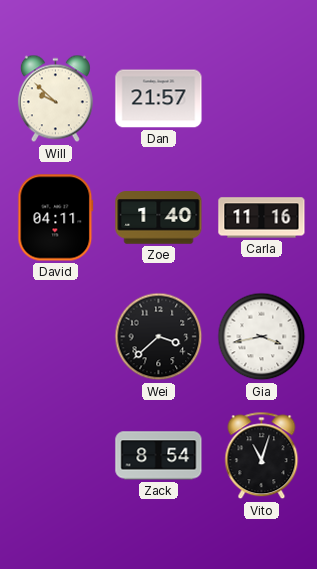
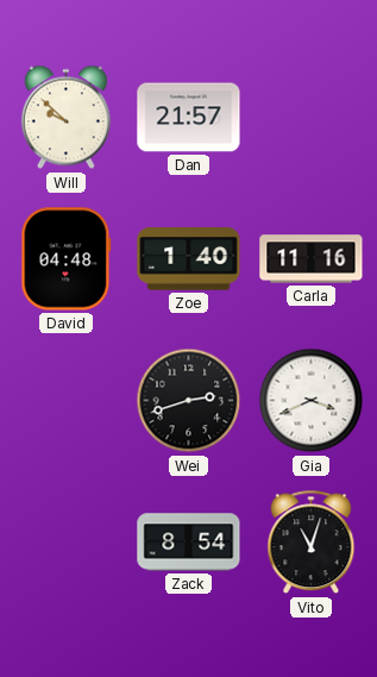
David: 04:11 -> 04:48 (67, 259)
Wei: 3:38 -> 2:42 (189, 401)
Gia: 3:43 -> 3:41 (312, 401)
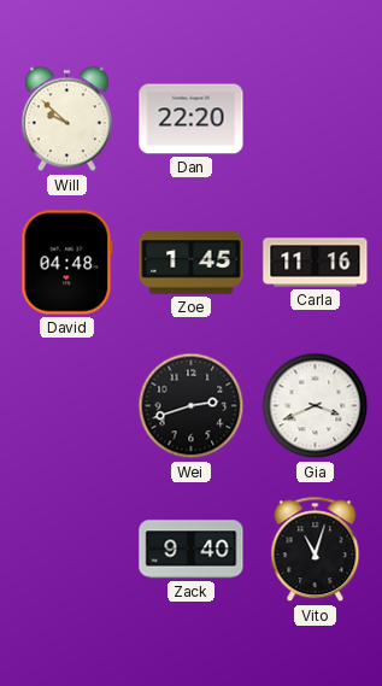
Dan: 21:57 -> 22:20 (192, 119)
Zoe: 1:40 -> 1:45 (192, 263)
Zack: 8:54 -> 9:40 (192, 550)
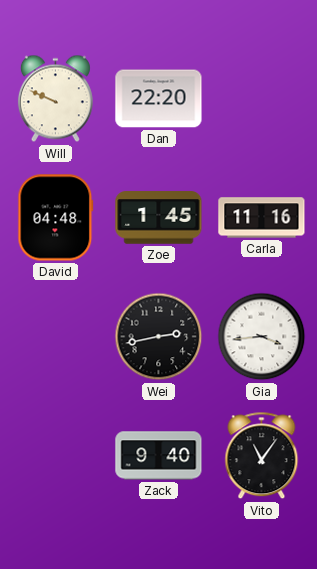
Will: 9:52 -> 9:49 (55, 99)
Wei: 2:42 -> 2:43 (159, 337)
Gia: 3:41 -> 3:44 (262, 337)
Vito: 11:03 -> 11:06 (262, 456)
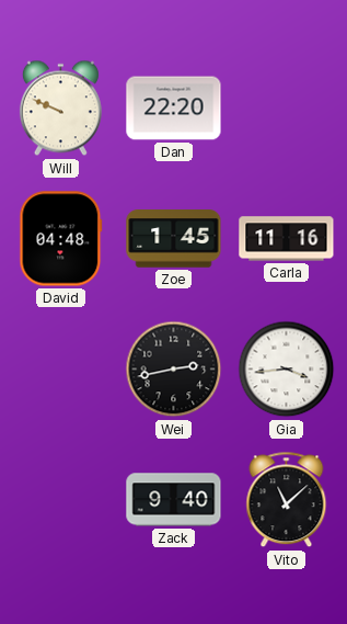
Vito: 11:06 -> 11:08 (287, 500)
